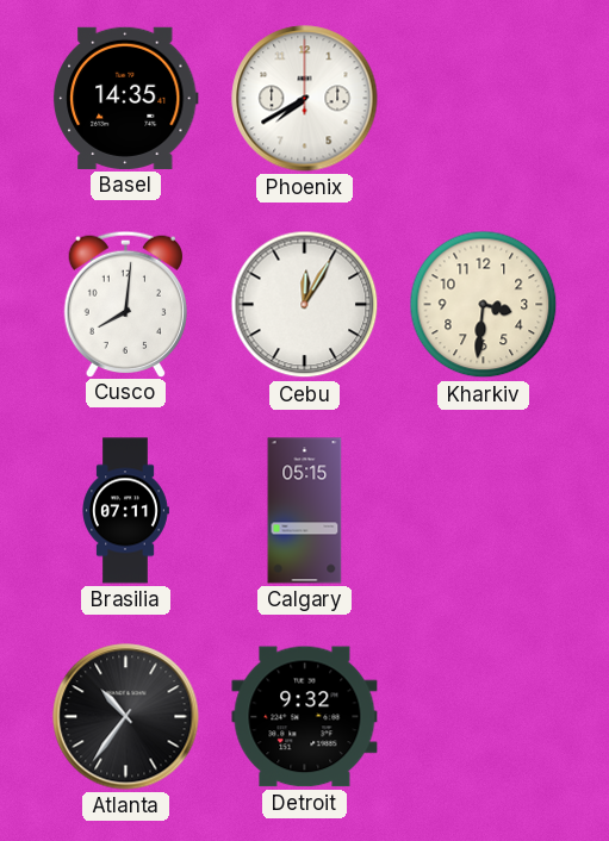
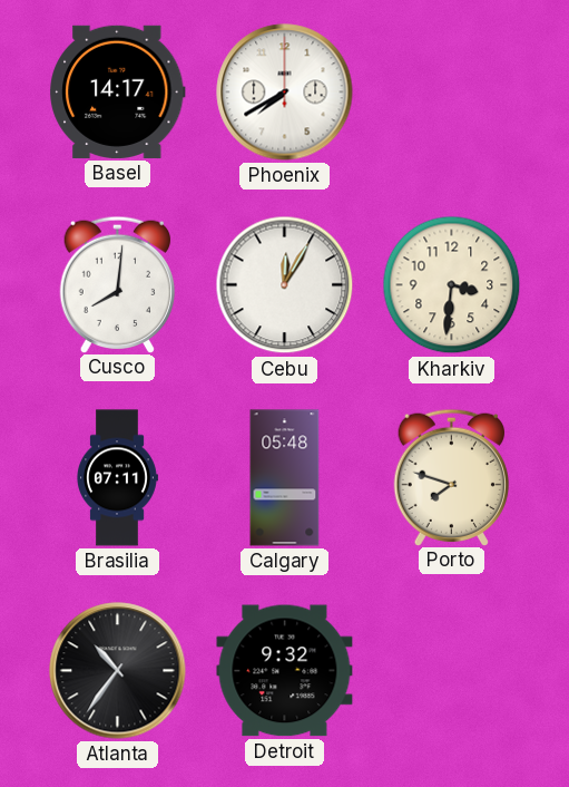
Basel: 14:35 -> 14:17 (118, 91)
Calgary: 05:15 -> 05:48 (285, 478)
Porto: none -> 7:48 (451, 477)
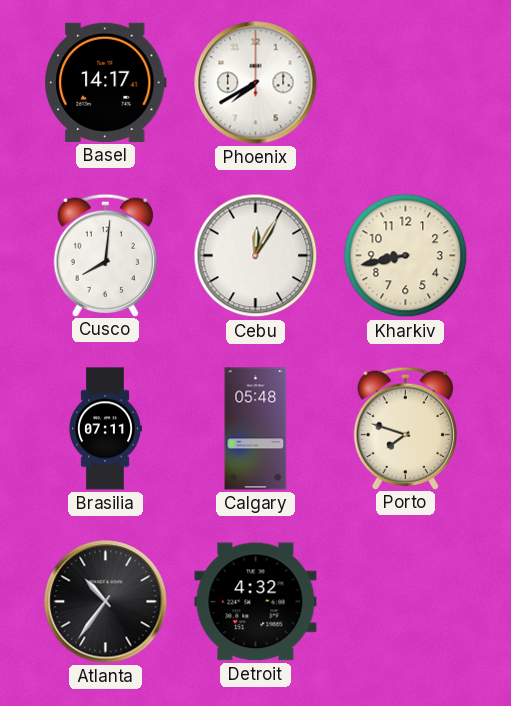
Kharkiv: 3:31 -> 8:43 (406, 256)
Detroit: 9:32 -> 4:32 (256, 602)
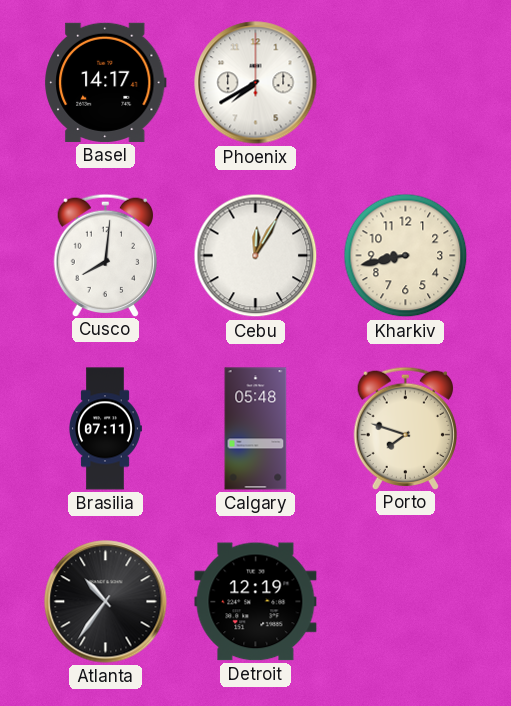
Detroit: 4:32 -> 12:19 (256, 602)
